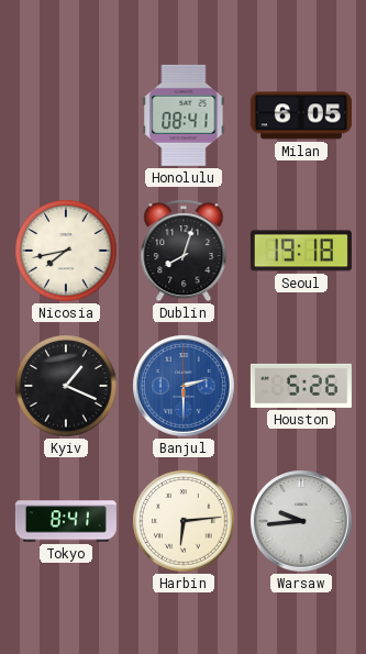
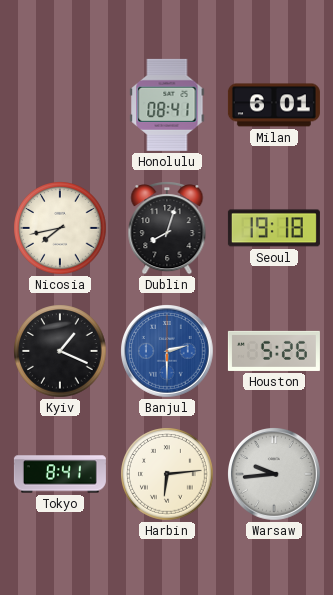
Milan: 6:05 -> 6:01 (274, 105)
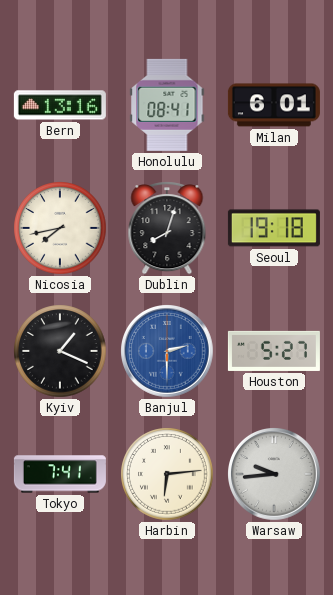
Bern: none -> 13:16 (60, 105)
Houston: 5:26 -> 5:27 (274, 351)
Tokyo: 8:41 -> 7:41 (60, 474)
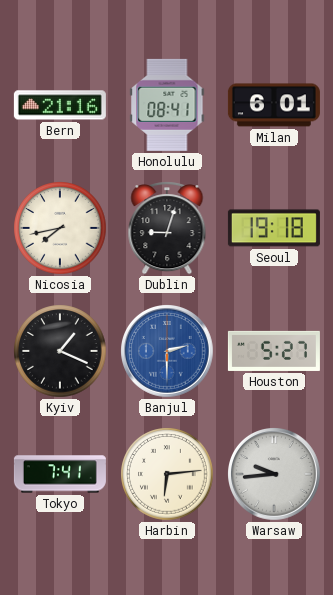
Bern: 13:16 -> 21:16 (60, 105)
Dublin: 8:03 -> 9:03 (167, 228)
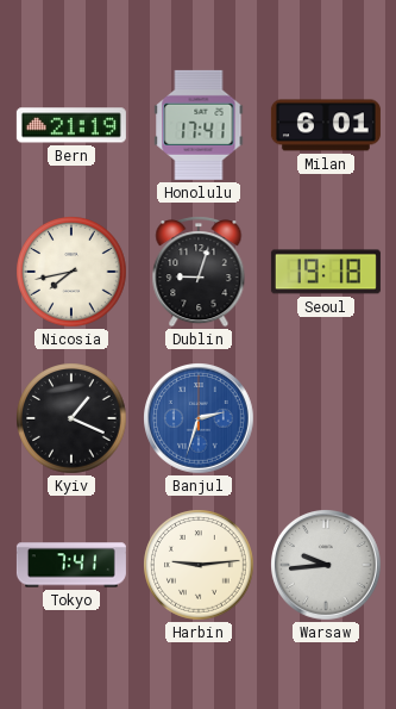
Bern: 21:16 -> 21:19 (71, 125)
Honolulu: 08:41 -> 17:41 (199, 125)
Banjul: 2:30 -> 2:33 (200, 419)
Houston: 5:27 -> none (274, 351)
Harbin: 6:14 -> 9:14 (199, 565)
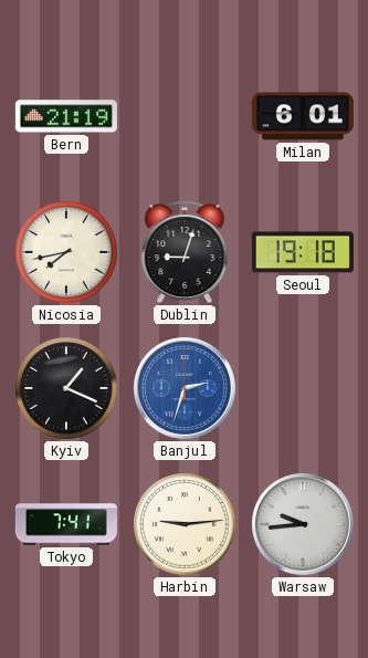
Honolulu: 17:41 -> none (199, 125)
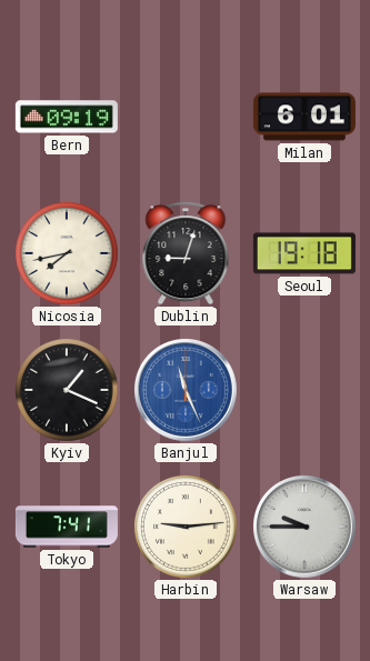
Bern: 21:19 -> 09:19 (67, 117)
Banjul: 2:33 -> 11:26 (187, 391)
Warsaw: 9:44 -> 9:45 (306, 528)
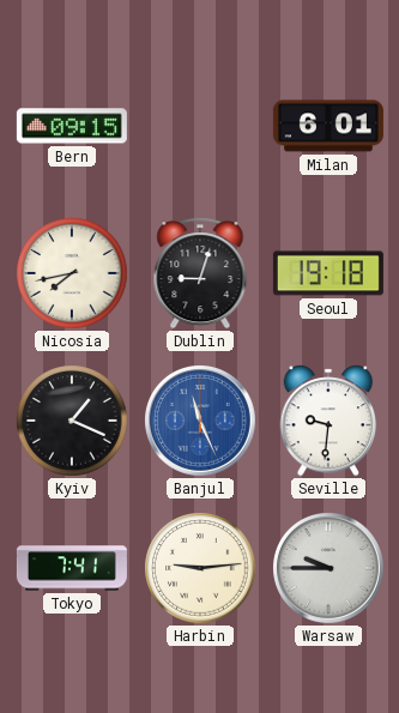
Bern: 09:19 -> 09:15 (72, 126)
Seville: none -> 9:31 (328, 421)
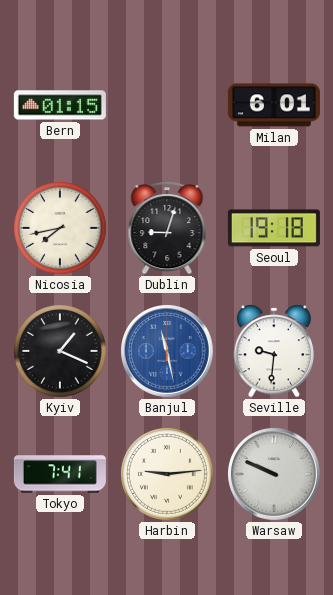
Bern: 09:15 -> 01:15 (60, 105)
Banjul: 11:26 -> 11:28 (168, 352)
Warsaw: 9:45 -> 9:49 (275, 475)
